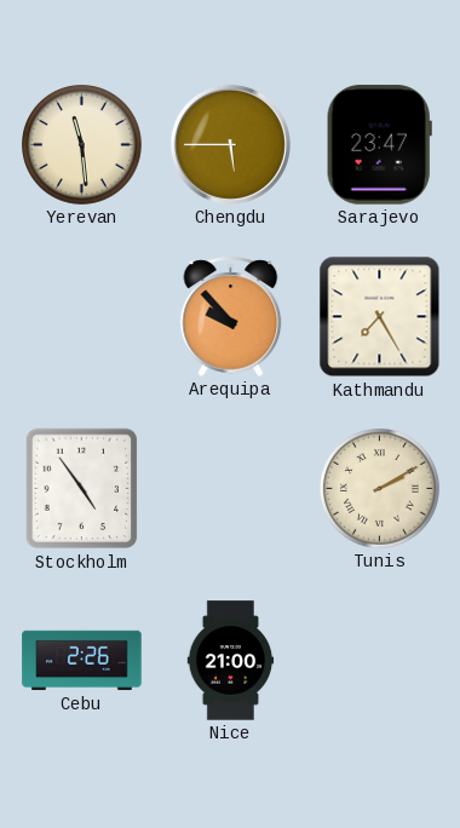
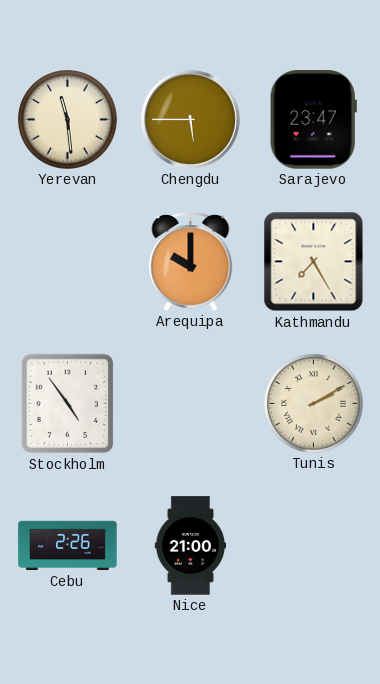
Arequipa: 9:53 -> 10:00 (191, 261)
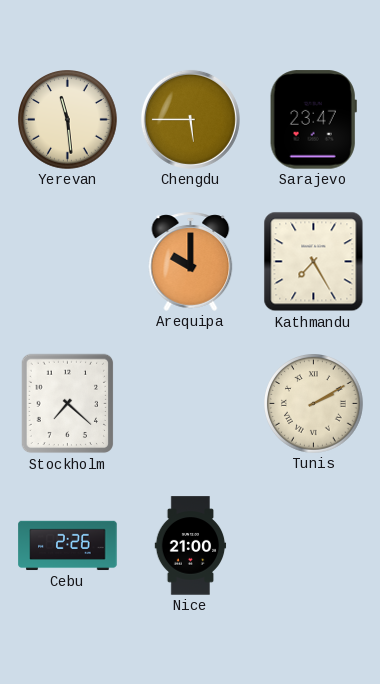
Stockholm: 4:54 -> 7:22 (68, 404)
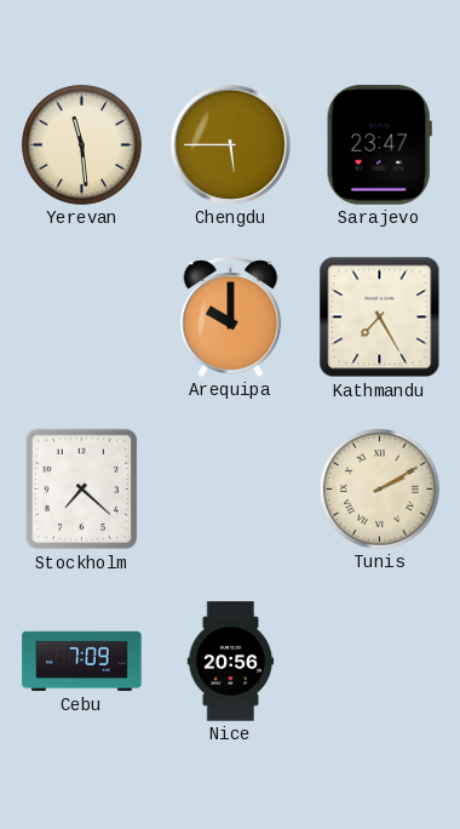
Cebu: 2:26 -> 7:09 (82, 662)
Nice: 21:00 -> 20:56 (231, 662)
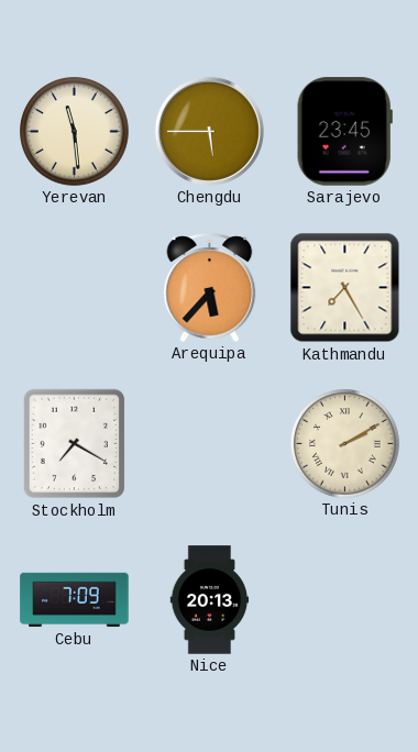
Sarajevo: 23:47 -> 23:45 (344, 132)
Arequipa: 10:00 -> 5:37 (210, 287)
Stockholm: 7:22 -> 7:20 (75, 444)
Nice: 20:56 -> 20:13 (210, 600)
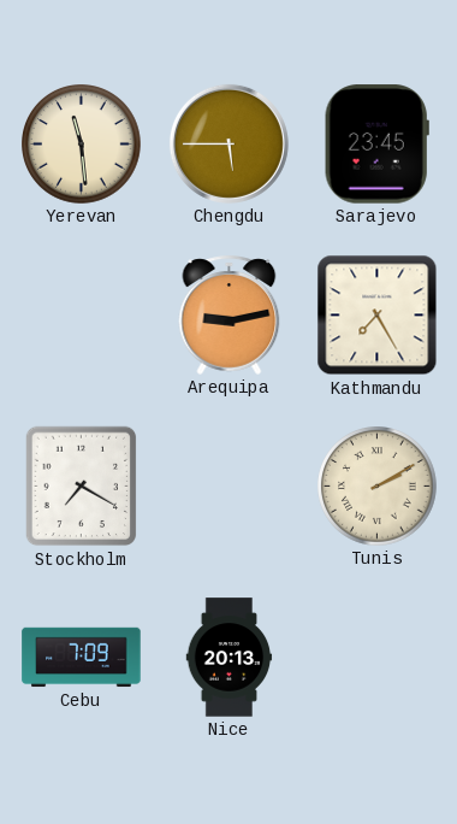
Arequipa: 5:37 -> 9:13 (230, 314)
